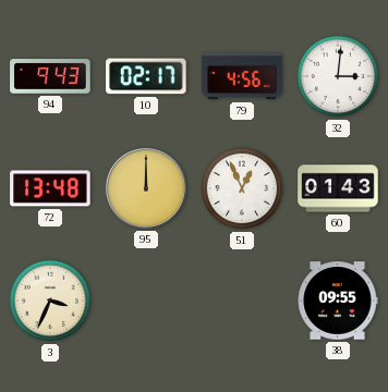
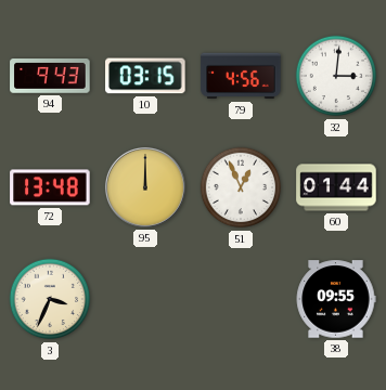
10: 02:17 -> 03:15 (145, 76)
60: 01:43 -> 01:44 (336, 187)
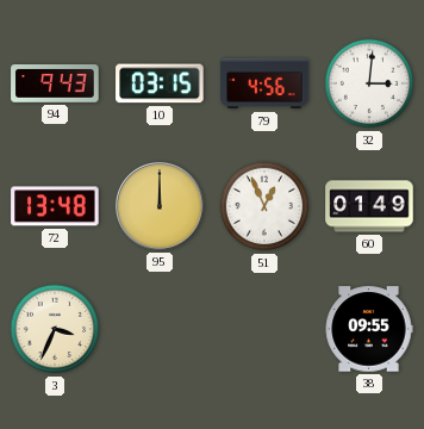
60: 01:44 -> 01:49 (369, 206)
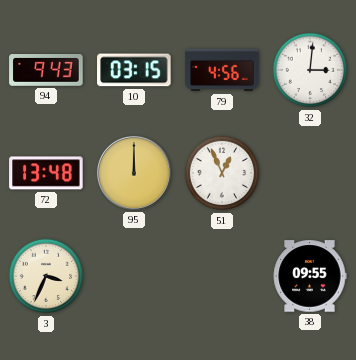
60: 01:49 -> none (369, 206)
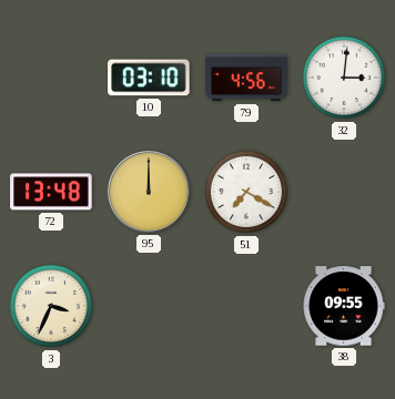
94: 9:43 -> none (46, 71)
10: 03:15 -> 03:10 (149, 78)
51: 12:56 -> 7:20 (246, 192)
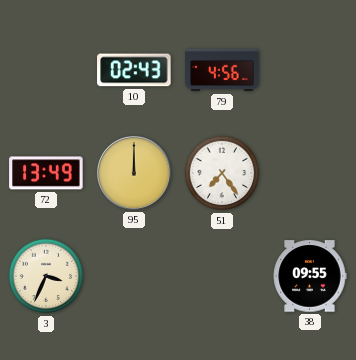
10: 03:10 -> 02:43 (134, 70)
32: 3:01 -> none (344, 78)
72: 13:48 -> 13:49 (46, 173)
51: 7:20 -> 7:24 (222, 173)
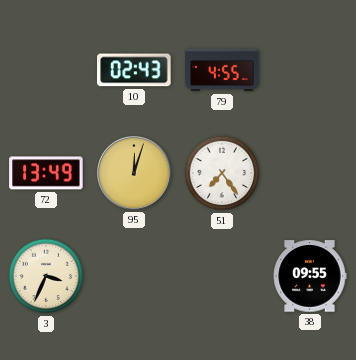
79: 4:56 -> 4:55 (222, 70)
95: 12:00 -> 12:03 (134, 173)
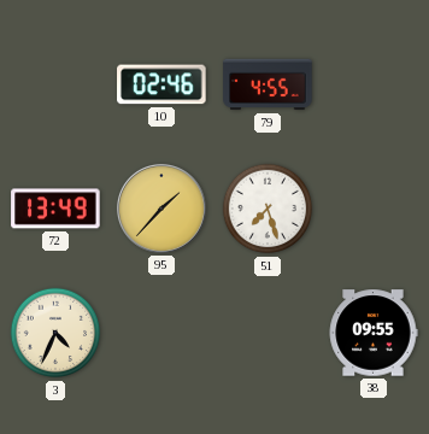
10: 02:43 -> 02:46 (161, 84)
95: 12:03 -> 1:37 (161, 209)
51: 7:24 -> 7:27 (268, 209)
3: 3:34 -> 4:34 (55, 333)
